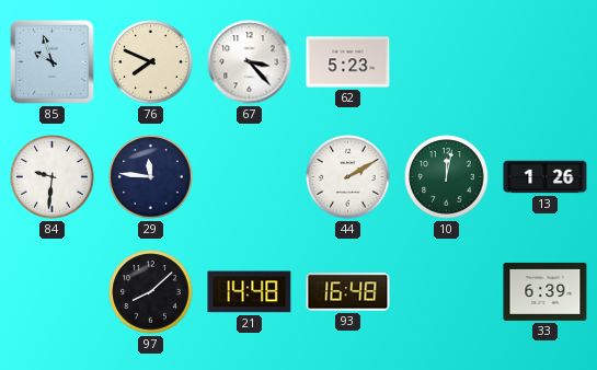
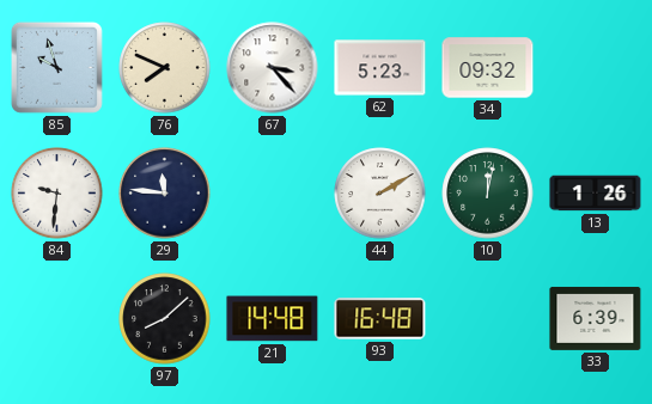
34: none -> 09:32 (488, 68)
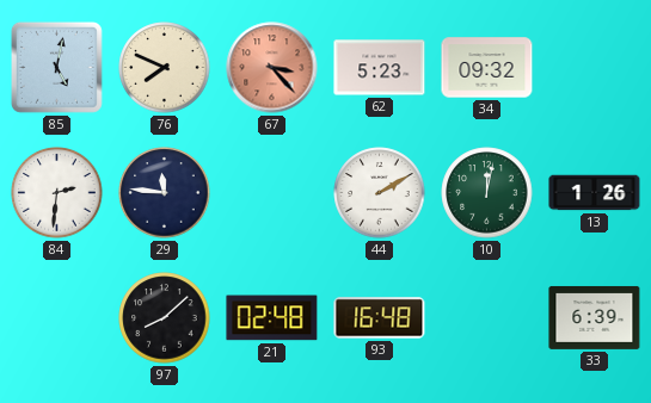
85: 9:57 -> 5:02 (56, 67)
67 dial: white -> salmon (272, 68)
84: 9:31 -> 2:31 (57, 193)
21: 14:48 -> 02:48 (272, 318)
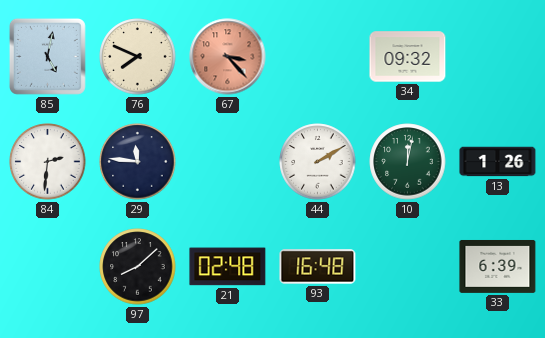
62: 5:23 -> none (380, 68)
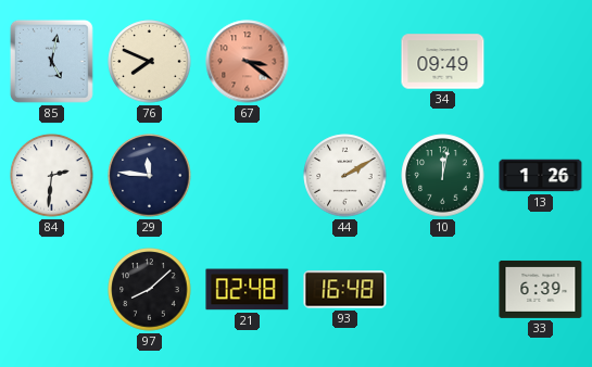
67: 3:23 -> 3:21 (248, 62)
34: 09:32 -> 09:49 (443, 62)
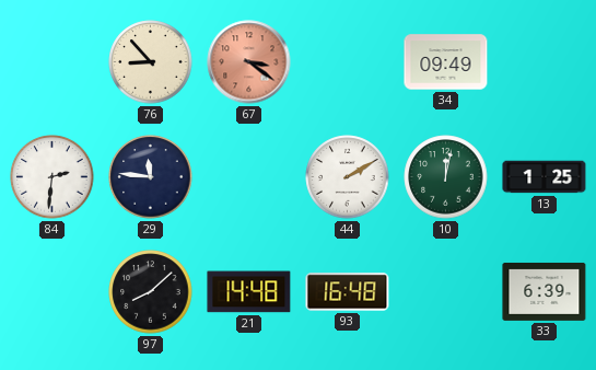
85: 5:02 -> none (51, 61)
76: 7:49 -> 8:53 (151, 62)
13: 1:26 -> 1:25 (545, 177)
21: 02:48 -> 14:48 (249, 292)
